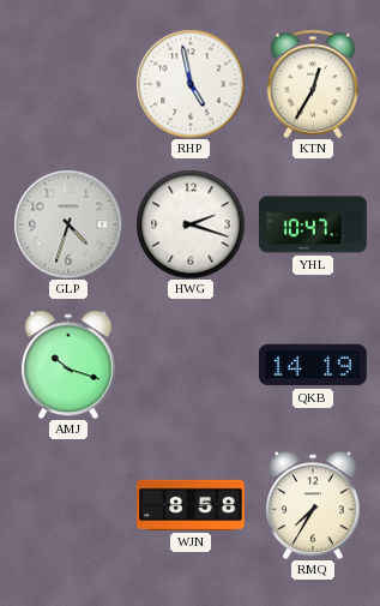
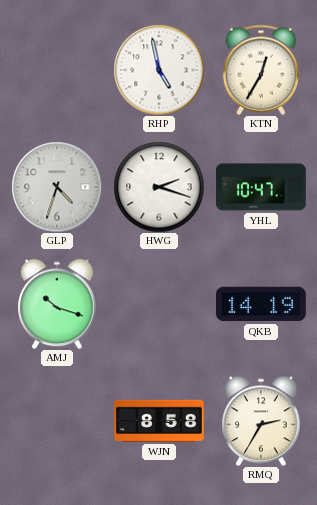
RMQ: 7:35 -> 2:35 (262, 421)
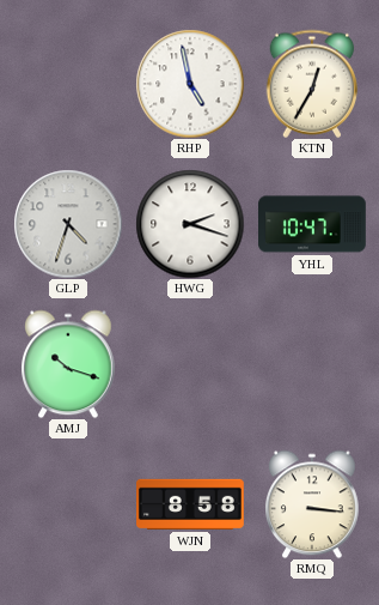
QKB: 14:19 -> none (262, 304)
RMQ: 2:35 -> 3:16 (313, 504)
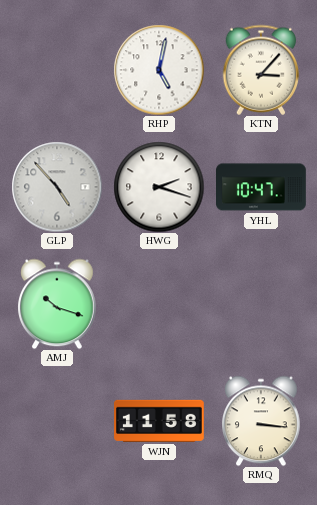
RHP: 4:58 -> 5:02 (159, 70)
KTN: 12:35 -> 3:07 (261, 70)
GLP: 4:33 -> 4:53 (57, 187)
WJN: 8:58 -> 11:58 (160, 421)
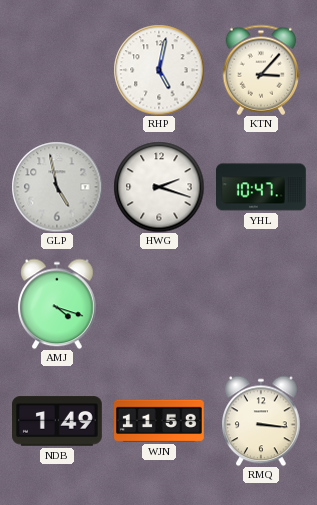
GLP: 4:53 -> 4:58 (57, 187)
AMJ: 10:18 -> 4:18 (58, 304)
NDB: none -> 1:49 (58, 421)
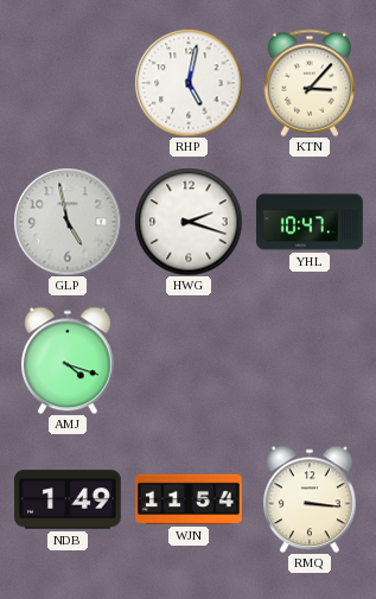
WJN: 11:58 -> 11:54 (190, 499)
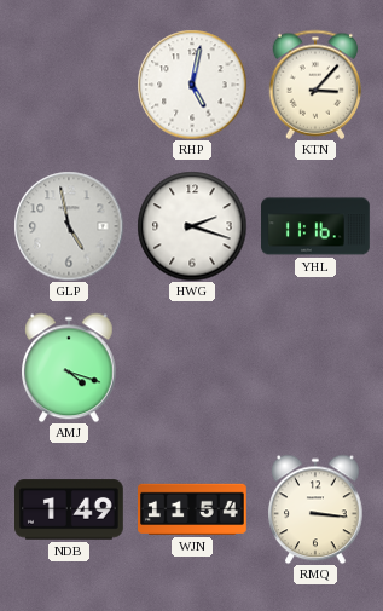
YHL: 10:47 -> 11:16 (317, 226)
